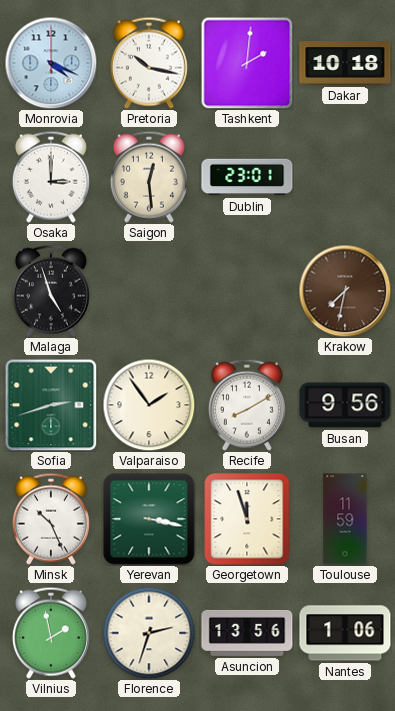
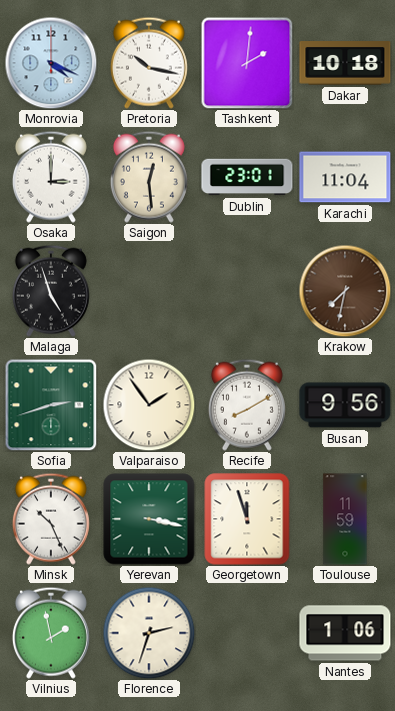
Karachi: none -> 11:04 (345, 177)
Asuncion: 13:56 -> none (247, 633)
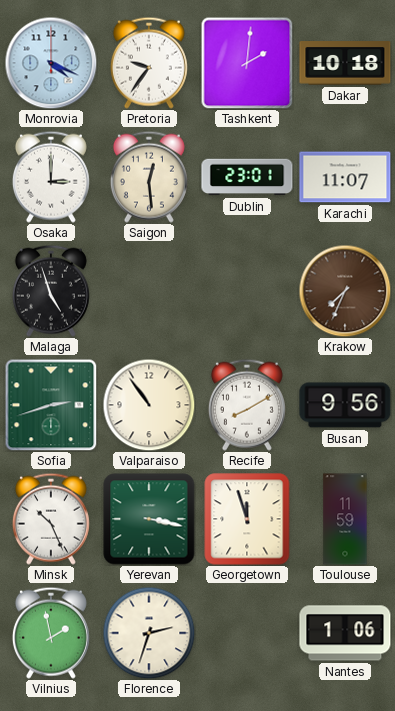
Pretoria: 10:17 -> 9:36 (149, 63)
Karachi: 11:04 -> 11:07 (345, 177)
Krakow: 7:32 -> 7:34 (345, 291)
Valparaiso: 1:54 -> 10:54 (149, 405)
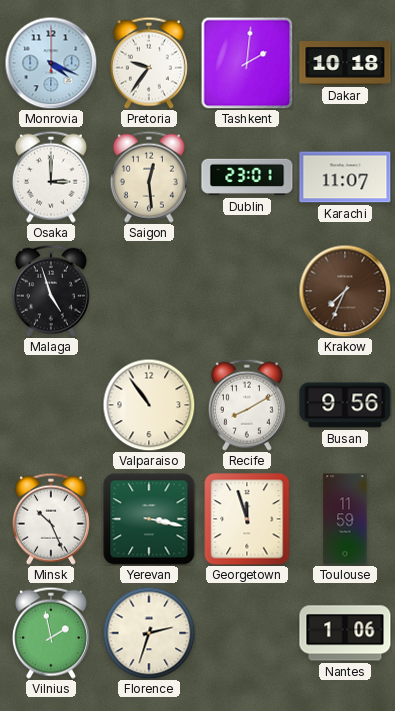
Sofia: 2:42 -> none (51, 405)
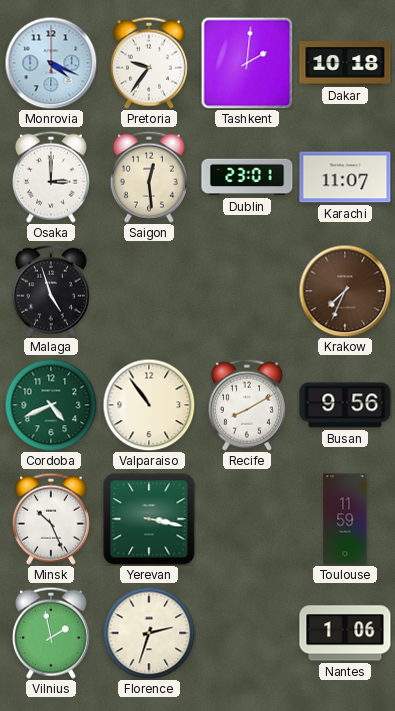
Cordoba: none -> 4:41 (51, 405)
Georgetown: 11:57 -> none (247, 519)
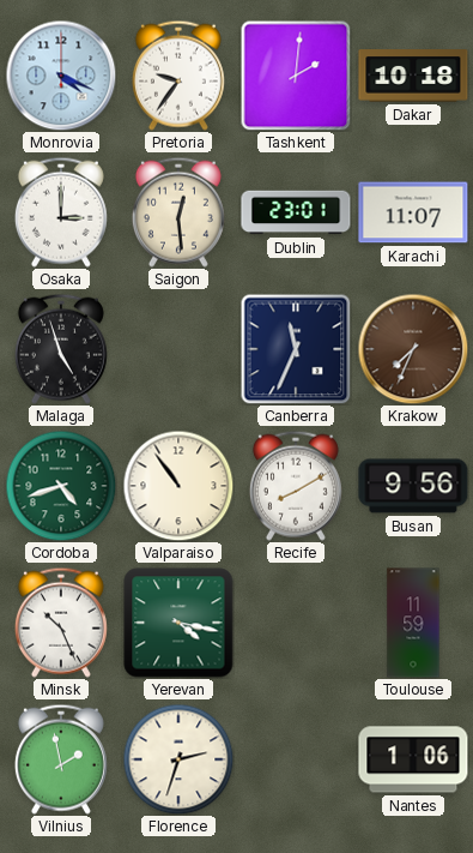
Canberra: none -> 11:34 (296, 349)
Cordoba: 4:41 -> 4:42 (61, 486)
Yerevan: 3:17 -> 4:17 (178, 623)
